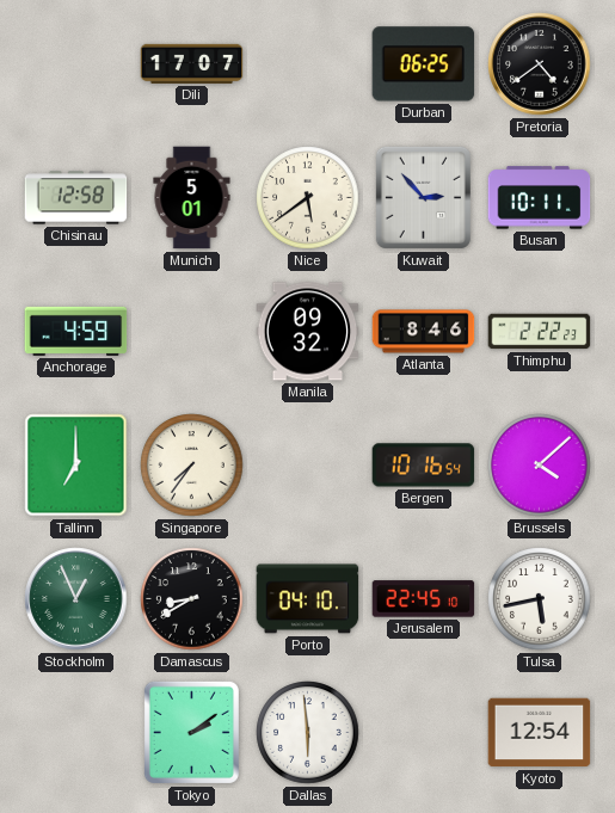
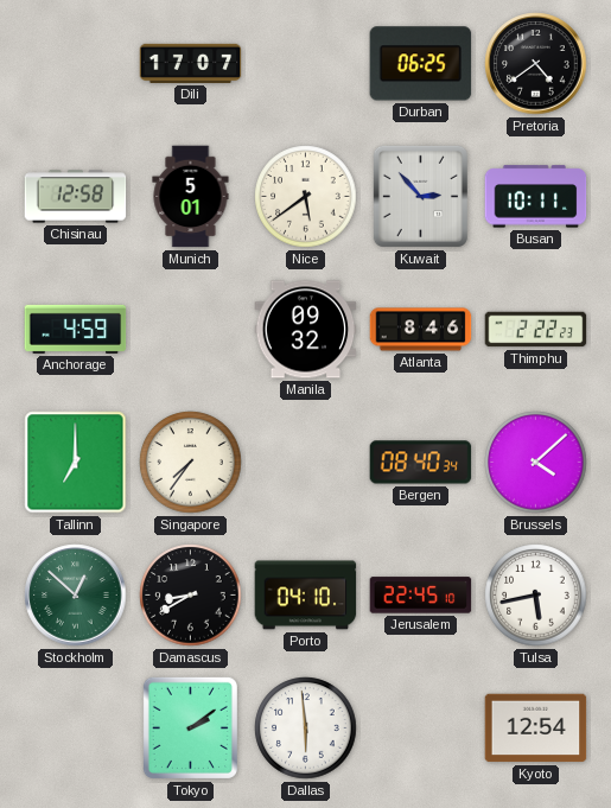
Bergen: 10:16 -> 08:40 (421, 463)
Stockholm: 12:56 -> 12:52 (76, 596)
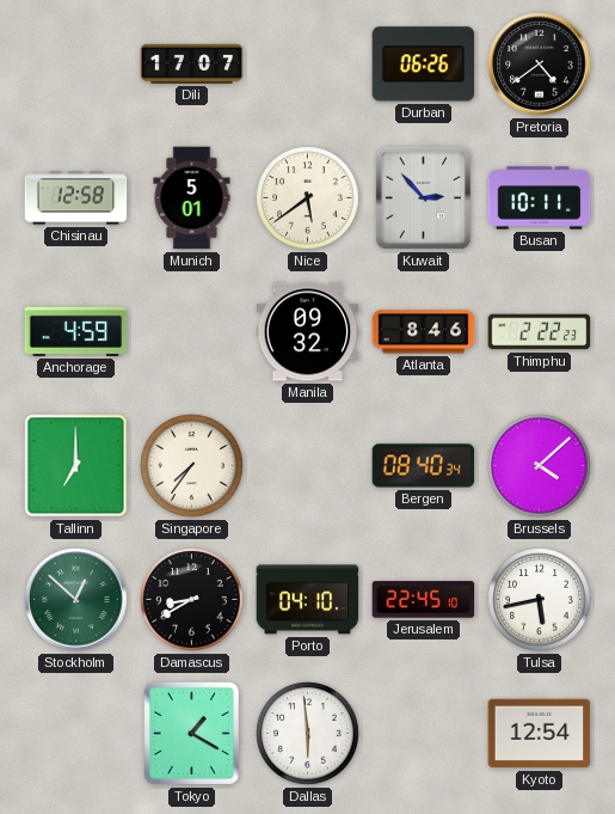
Durban: 06:25 -> 06:26 (424, 65)
Tokyo: 2:09 -> 1:20 (191, 733)
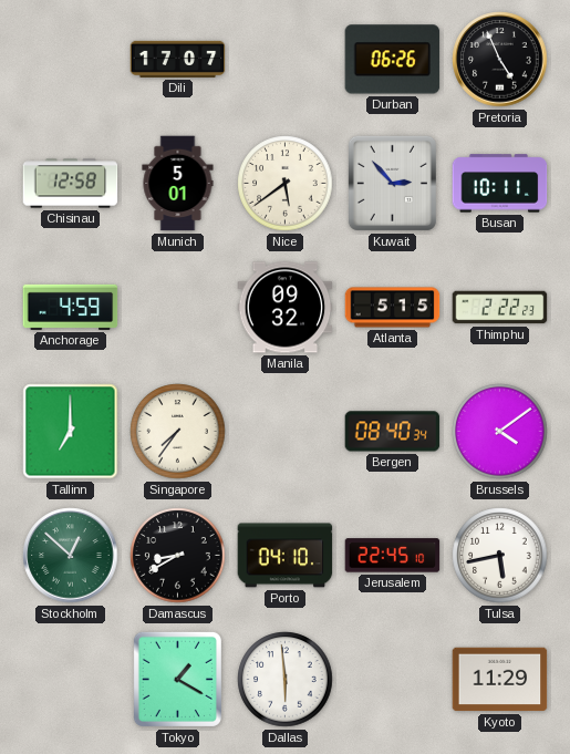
Pretoria: 4:39 -> 4:56 (500, 60)
Atlanta: 8:46 -> 5:15 (393, 308)
Brussels: 4:08 -> 4:09 (500, 432)
Kyoto: 12:54 -> 11:29 (500, 680)
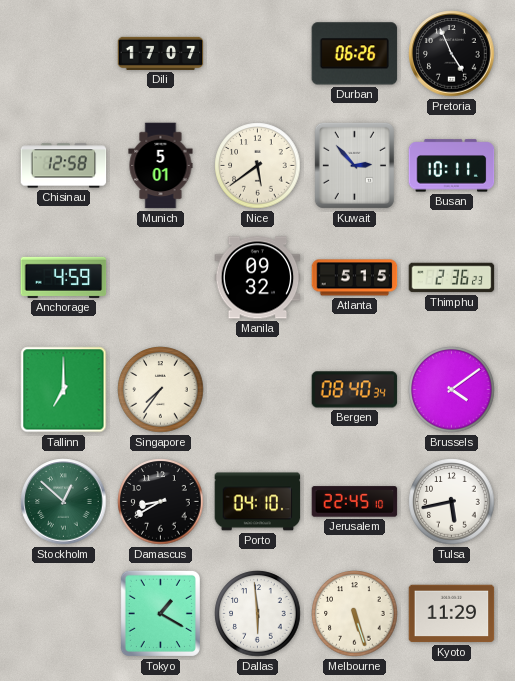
Thimphu: 2:22 -> 2:36 (452, 278)
Melbourne: none -> 5:27 (355, 614)
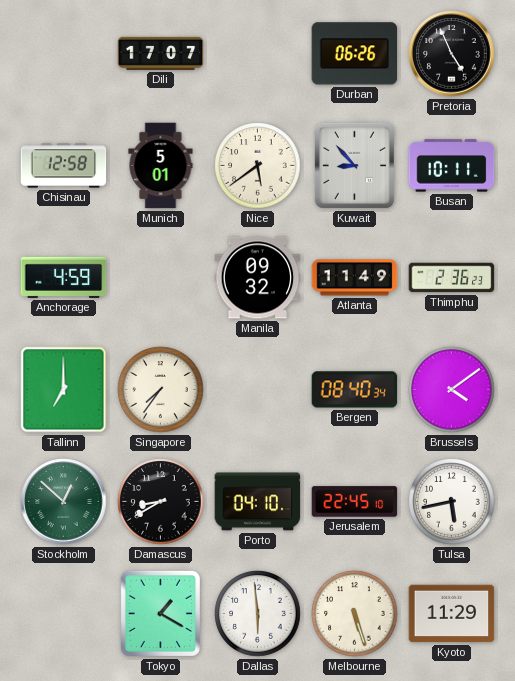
Kuwait: 2:53 -> 8:53 (354, 165)
Atlanta: 5:15 -> 11:49 (355, 278)
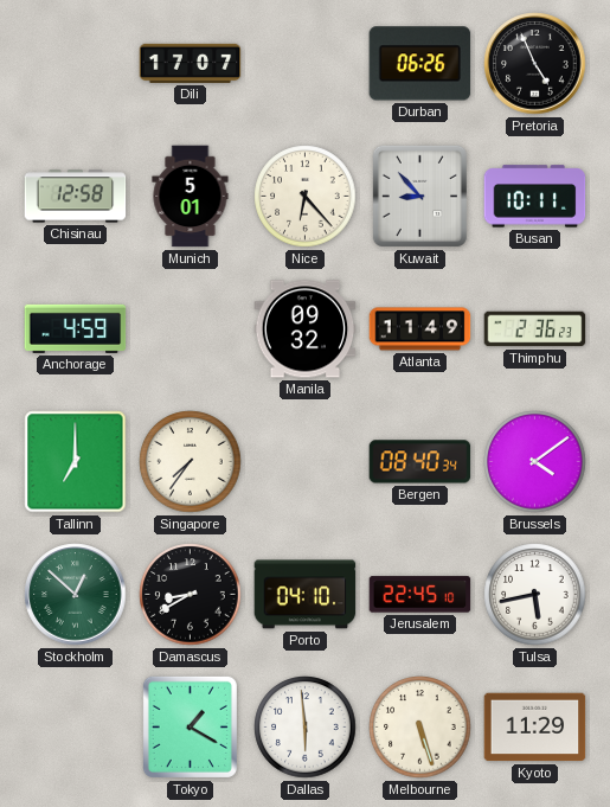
Nice: 5:39 -> 6:23 (306, 197)
